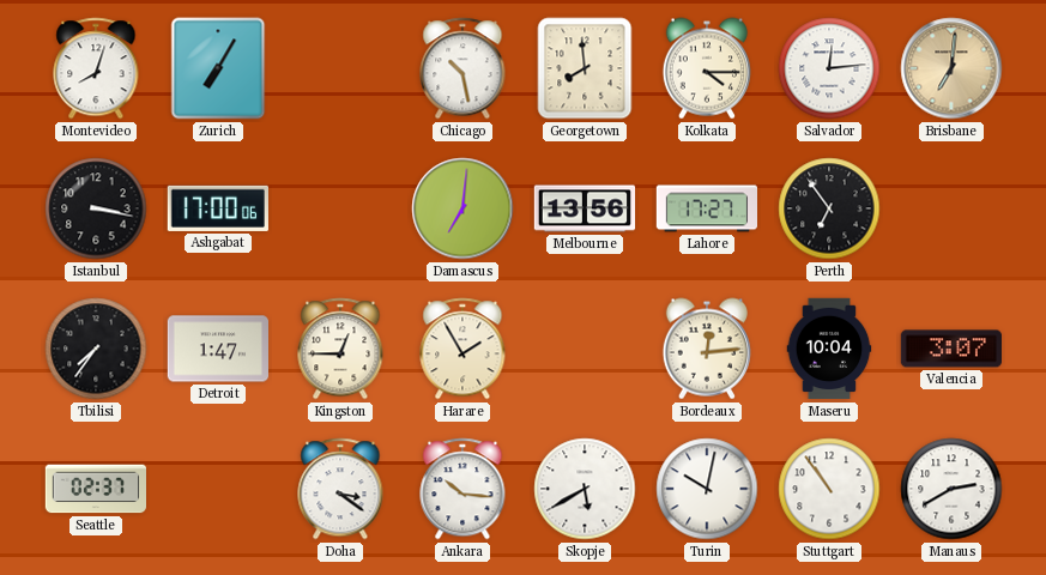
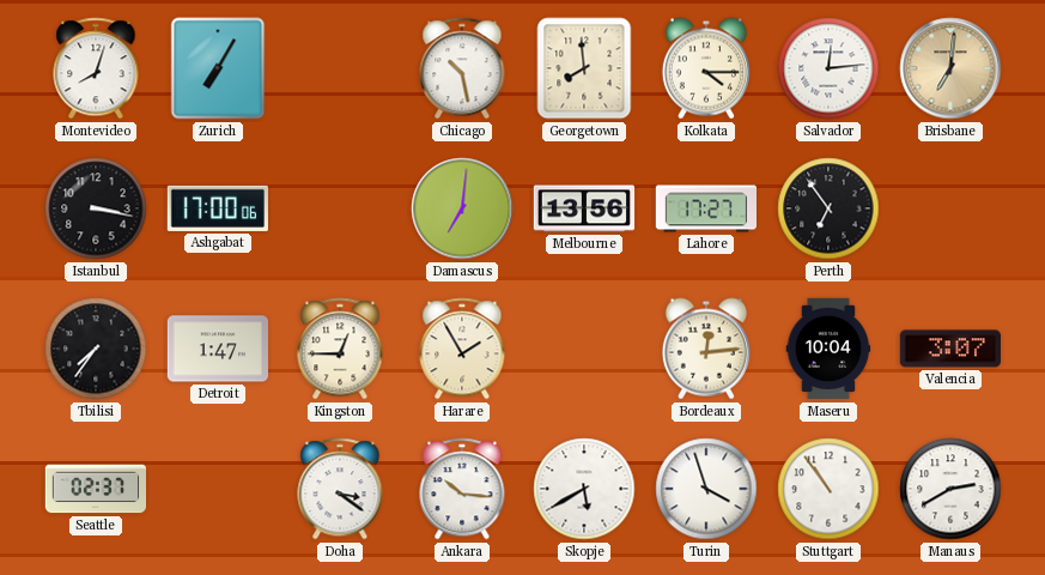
Turin: 10:02 -> 3:57 (706, 489)
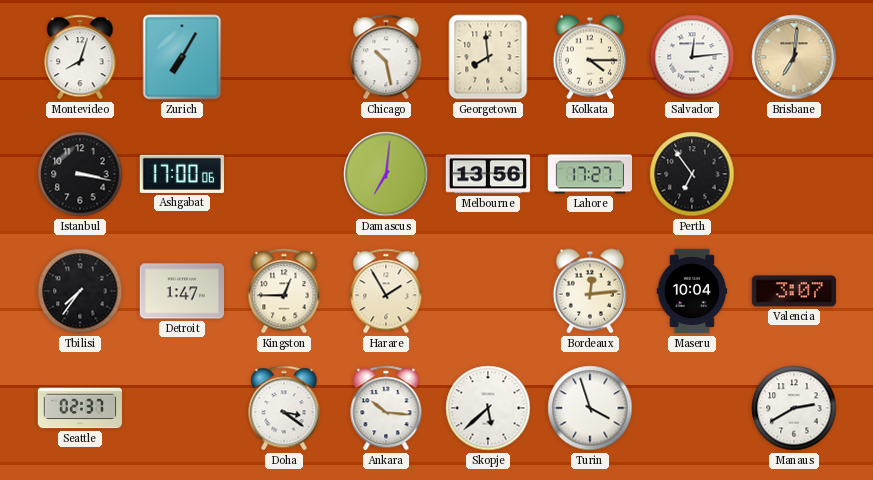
Skopje: 5:40 -> 5:38 (488, 408)
Stuttgart: 10:54 -> none (828, 489)
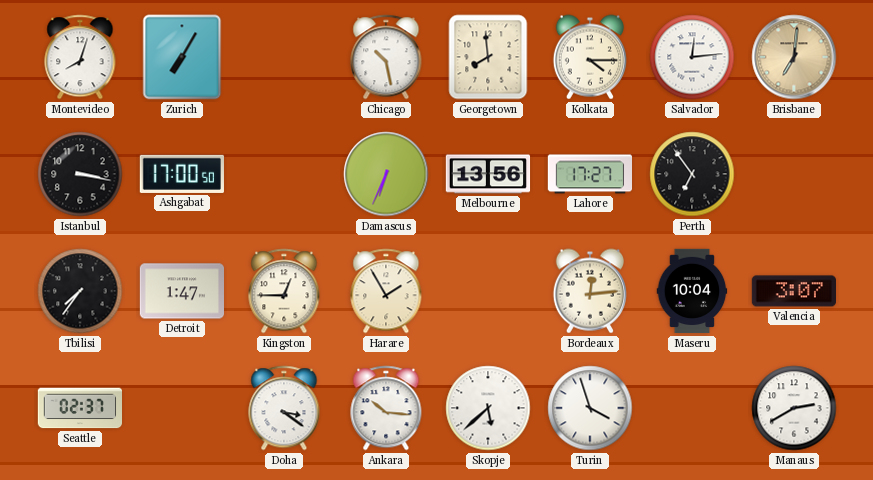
Ashgabat: 17:00:06 -> 17:00:50 (182, 174)
Damascus: 7:01 -> 6:34 (386, 174)
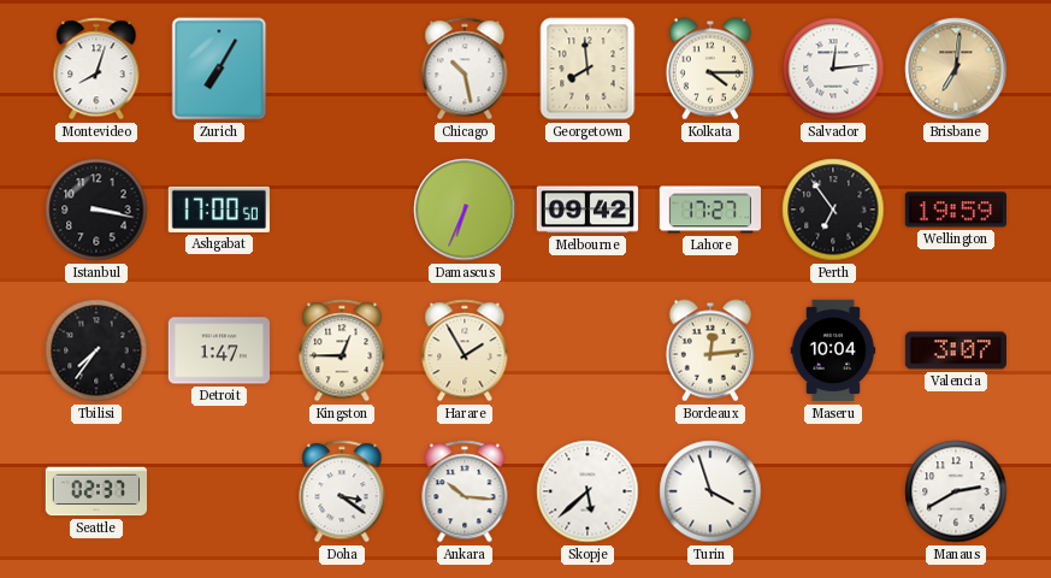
Melbourne: 13:56 -> 09:42 (588, 210)
Wellington: none -> 19:59 (955, 210)
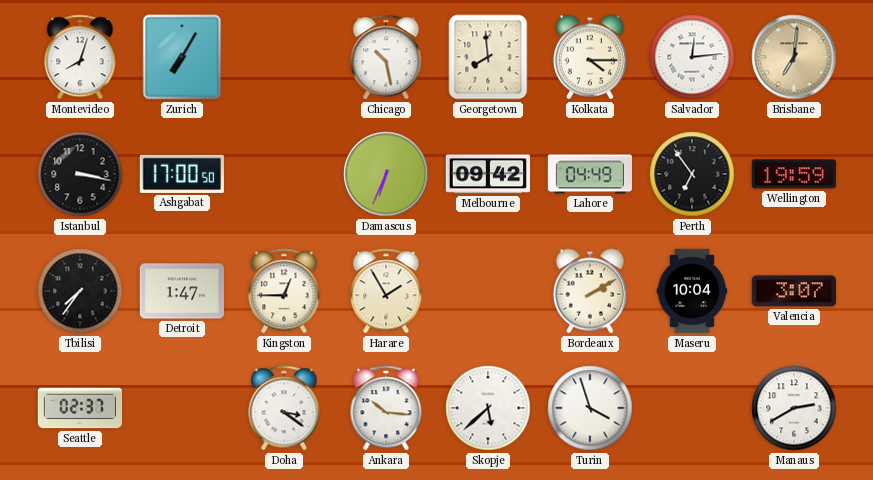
Lahore: 17:27 -> 04:49 (589, 174)
Bordeaux: 12:14 -> 2:10 (590, 291)
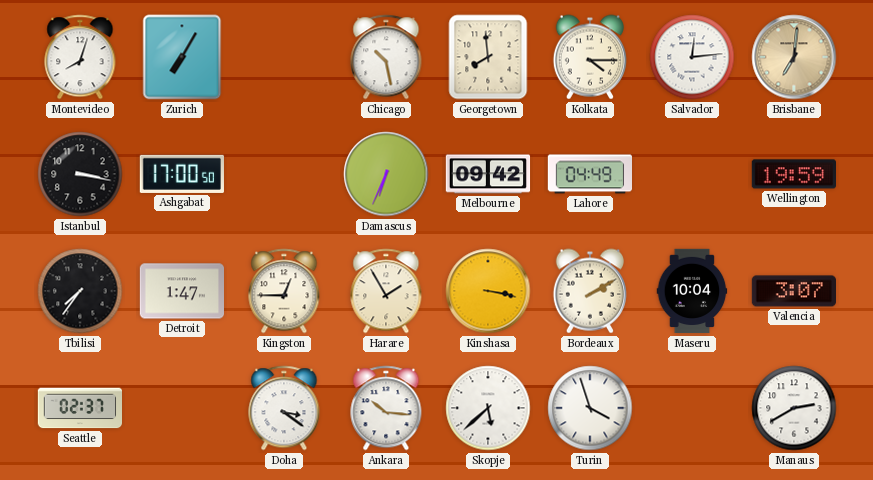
Perth: 6:54 -> none (692, 174)
Kinshasa: none -> 3:17 (488, 291)
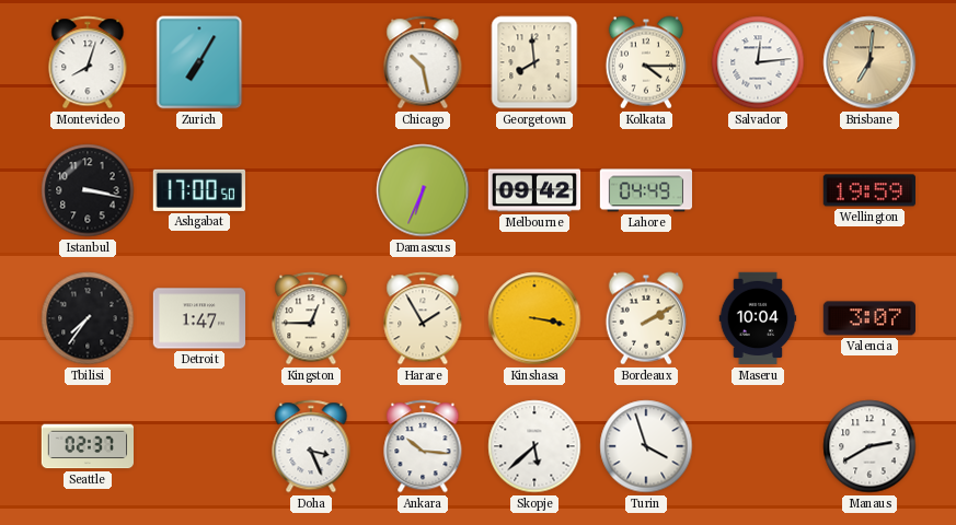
Doha: 3:21 -> 3:26 (311, 446)
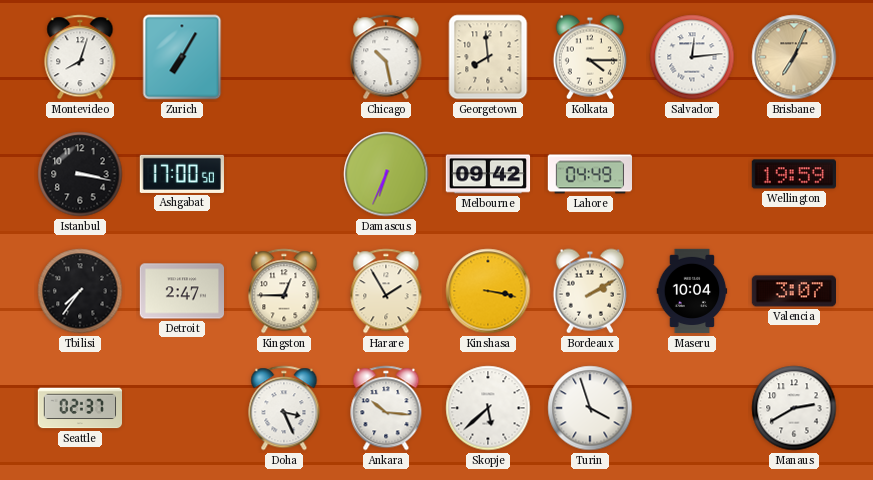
Brisbane: 7:01 -> 7:04 (794, 57)
Detroit: 1:47 -> 2:47 (181, 291)
